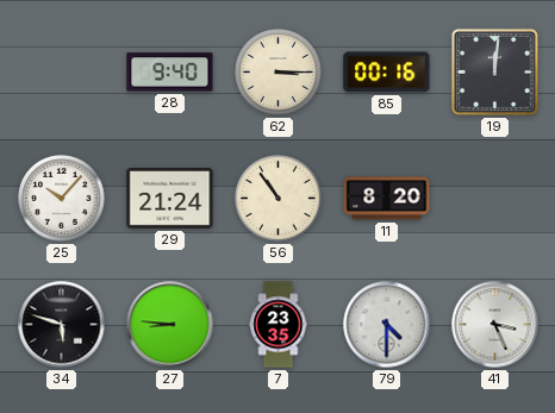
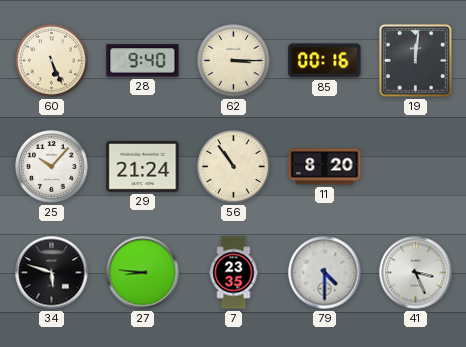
60: none -> 5:26 (52, 61)
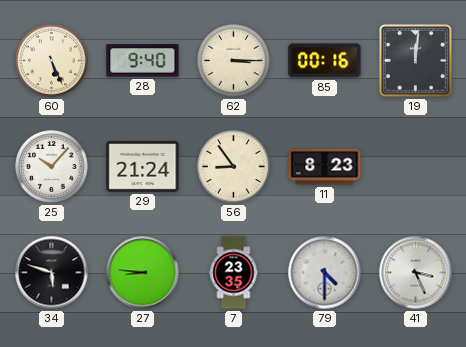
56: 10:54 -> 8:54 (234, 167)
11: 8:20 -> 8:23 (325, 167)
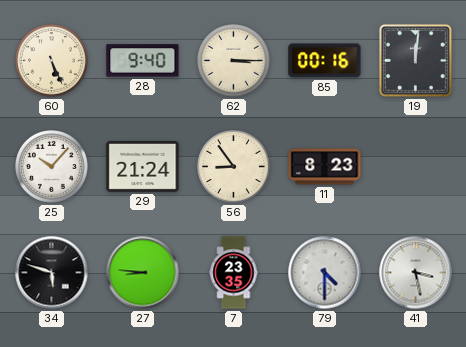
41: 3:26 -> 3:28 (416, 273)
